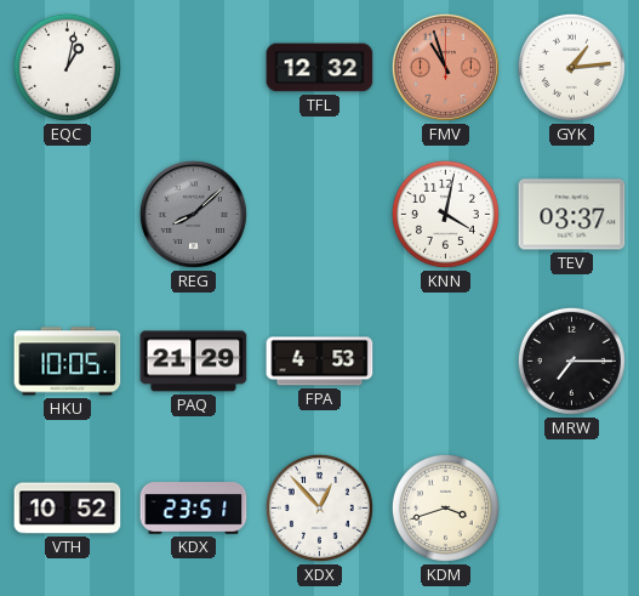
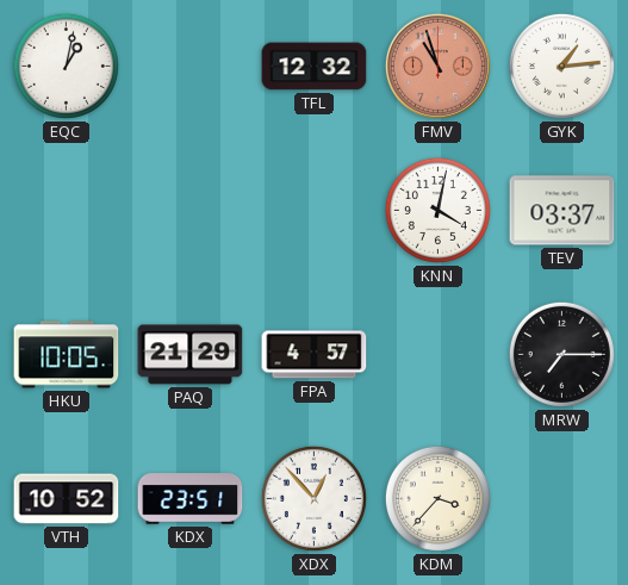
REG: 8:08 -> none (193, 214)
FPA: 4:53 -> 4:57 (315, 355)
KDM: 3:42 -> 3:37 (437, 498)
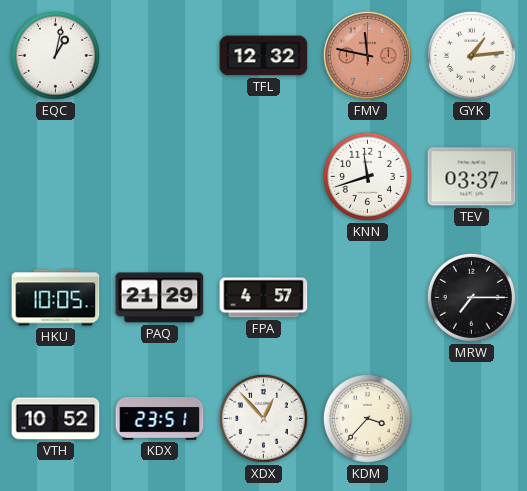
FMV: 10:57 -> 11:47 (367, 55)
KNN: 4:02 -> 11:42 (367, 176)
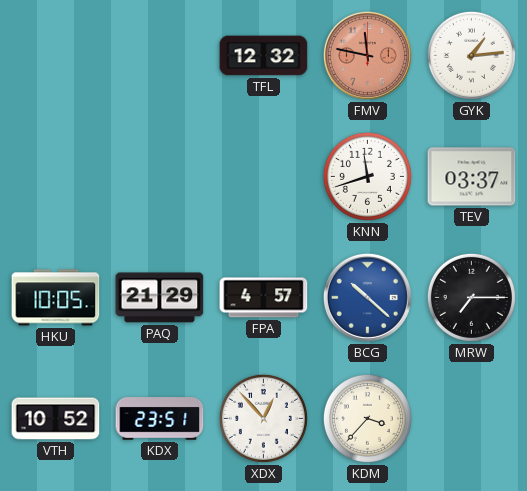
EQC: 1:02 -> none (55, 55)
BCG: none -> 10:22 (367, 297)
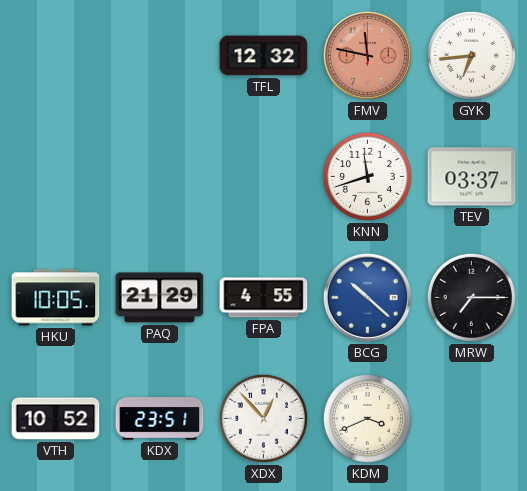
GYK: 1:14 -> 6:44 (471, 55)
FPA: 4:57 -> 4:55 (264, 298)
KDM: 3:37 -> 3:41 (367, 418)
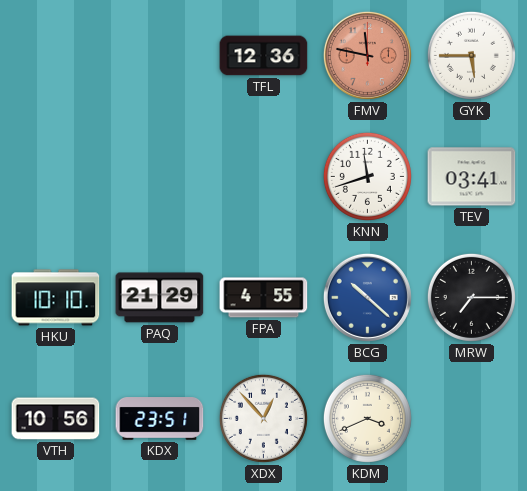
TFL: 12:32 -> 12:36 (264, 56)
GYK: 6:44 -> 5:45 (471, 55)
TEV: 03:37 -> 03:41 (472, 177)
HKU: 10:05 -> 10:10 (56, 298)
VTH: 10:52 -> 10:56 (56, 419)
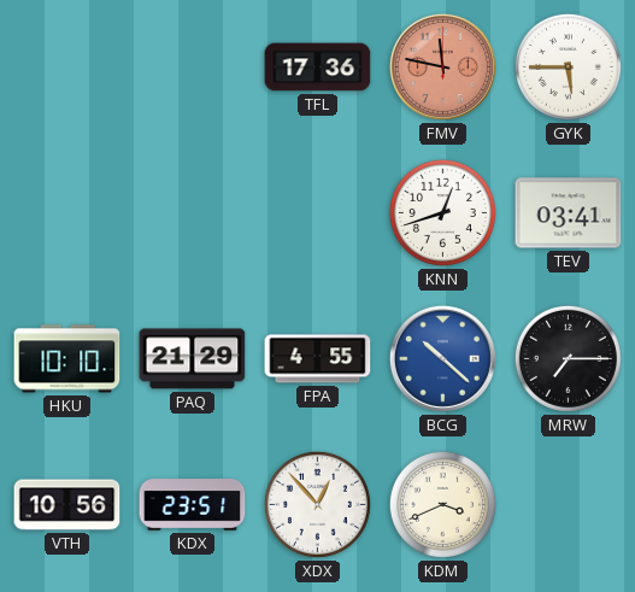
TFL: 12:36 -> 17:36 (318, 68)
KNN: 11:42 -> 12:42 (442, 212)
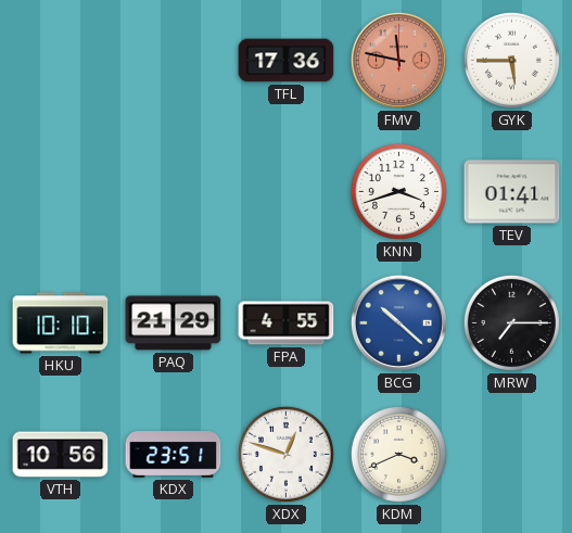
KNN: 12:42 -> 3:42 (398, 191)
TEV: 03:41 -> 01:41 (512, 192)
XDX: 12:53 -> 12:48 (285, 454)
